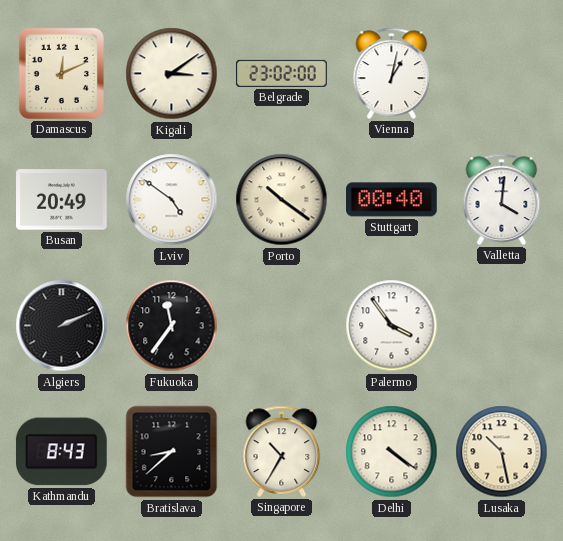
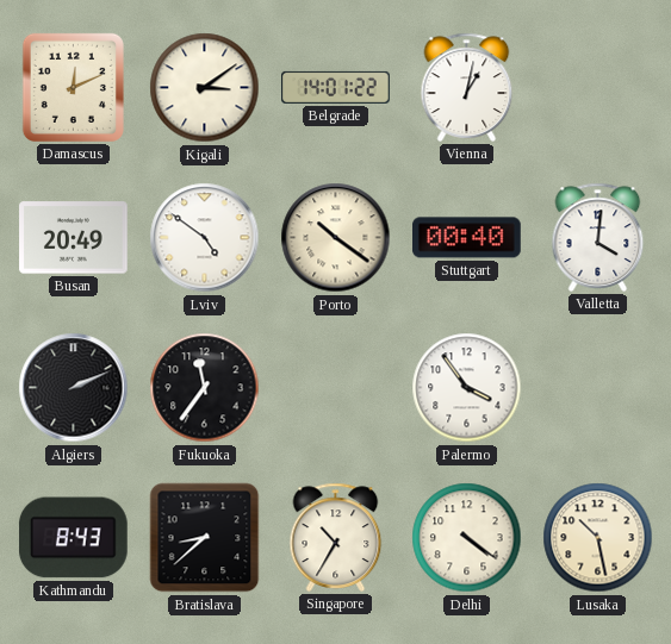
Belgrade: 23:02 -> 14:01 (336, 87)
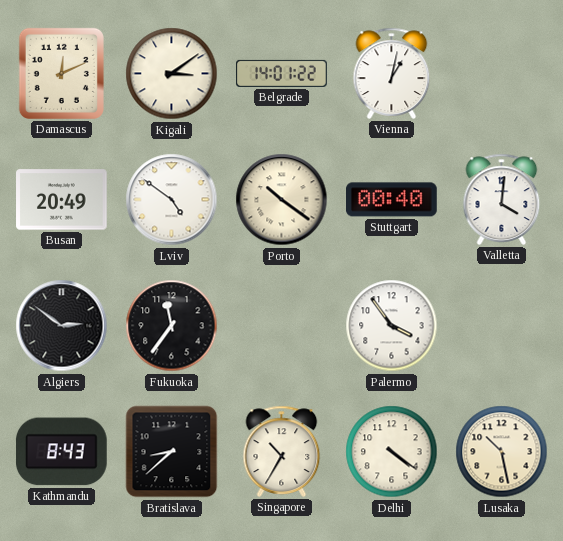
Algiers: 2:11 -> 2:51 (62, 326)
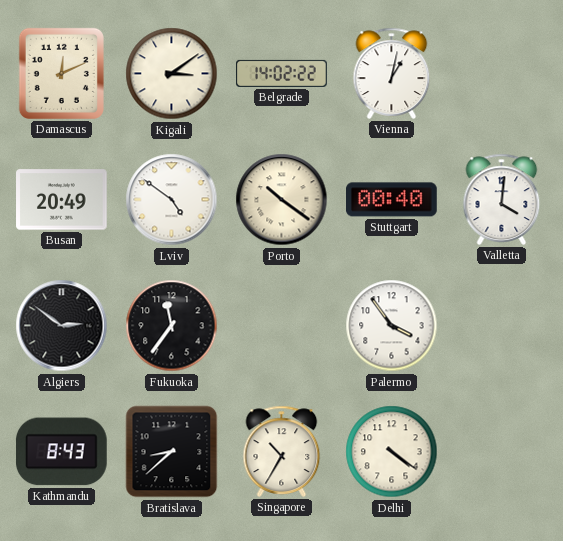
Belgrade: 14:01 -> 14:02 (282, 73)
Lusaka: 10:28 -> none (502, 452)
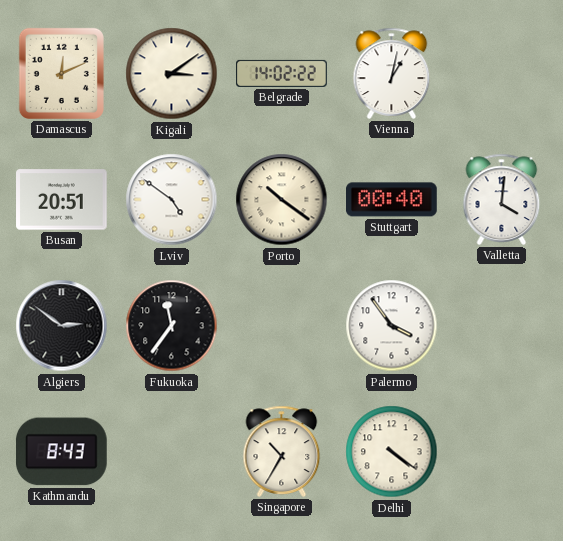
Busan: 20:49 -> 20:51 (62, 200)
Bratislava: 8:38 -> none (172, 452)
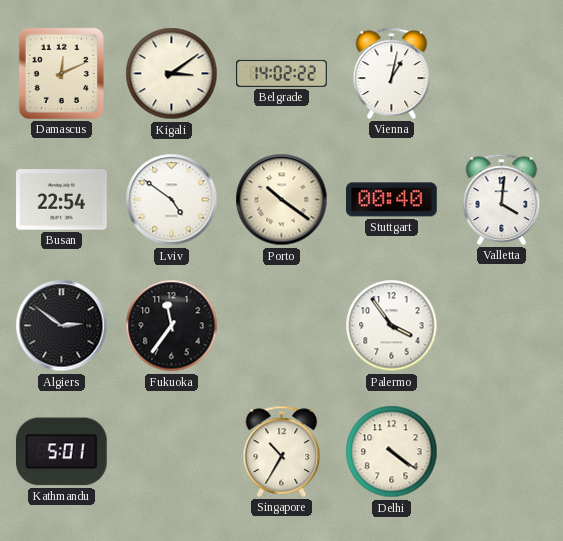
Busan: 20:51 -> 22:54 (62, 200)
Kathmandu: 8:43 -> 5:01 (62, 452)
